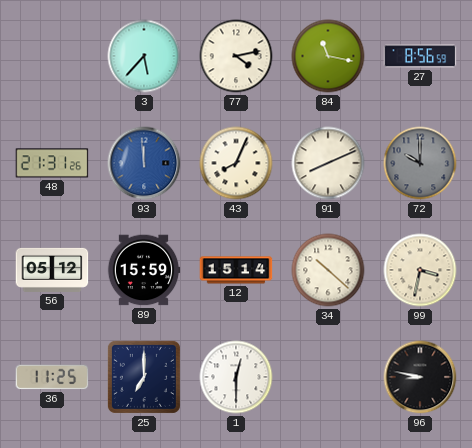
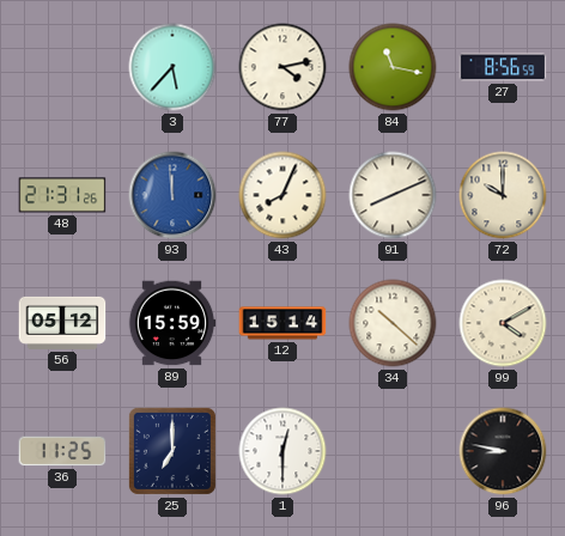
72 dial: grey -> cream (503, 195)
99: 3:32 -> 4:10 (503, 323)
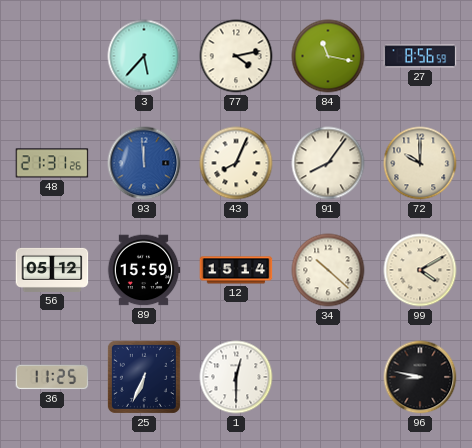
91: 8:11 -> 8:06 (328, 163)
25: 7:00 -> 6:34 (144, 377)
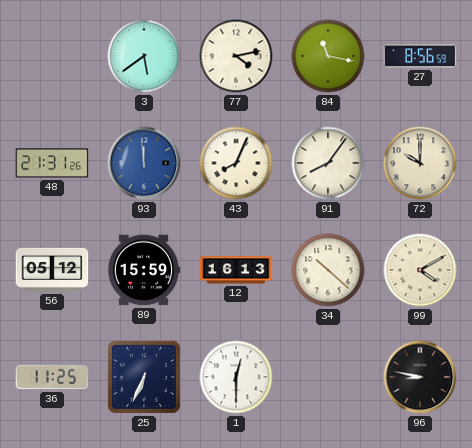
3: 5:37 -> 5:39 (144, 56)
12: 15:14 -> 16:13 (236, 270)
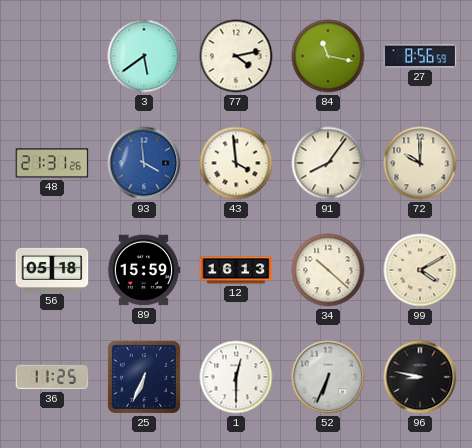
93: 11:59 -> 3:59 (144, 163)
43: 8:04 -> 3:59 (236, 163)
56: 05:12 -> 05:18 (52, 270)
52: none -> 6:34 (328, 377)
